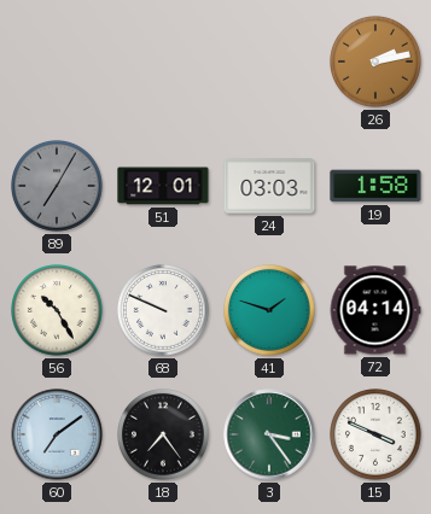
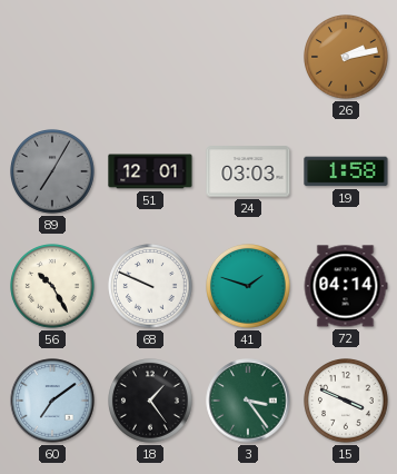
18: 7:24 -> 1:24 (151, 402)
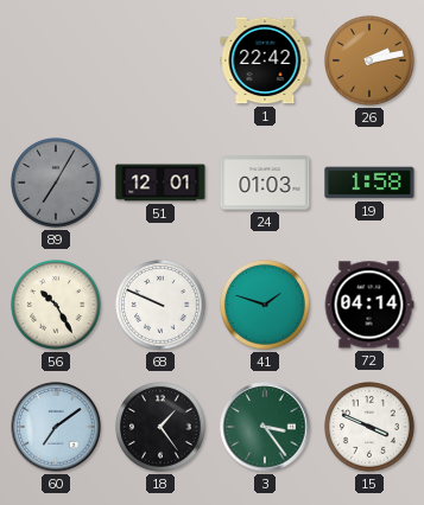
1: none -> 22:42 (265, 60)
24: 03:03 -> 01:03 (265, 183)
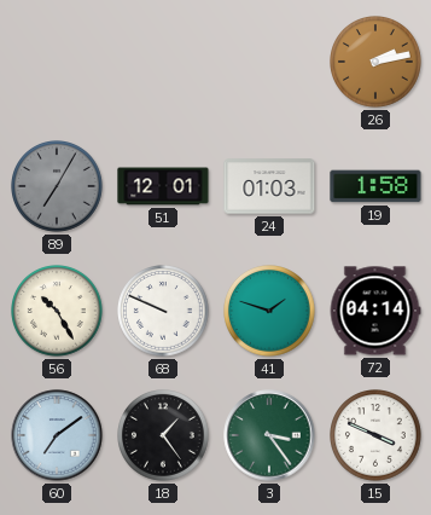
1: 22:42 -> none (265, 60)
